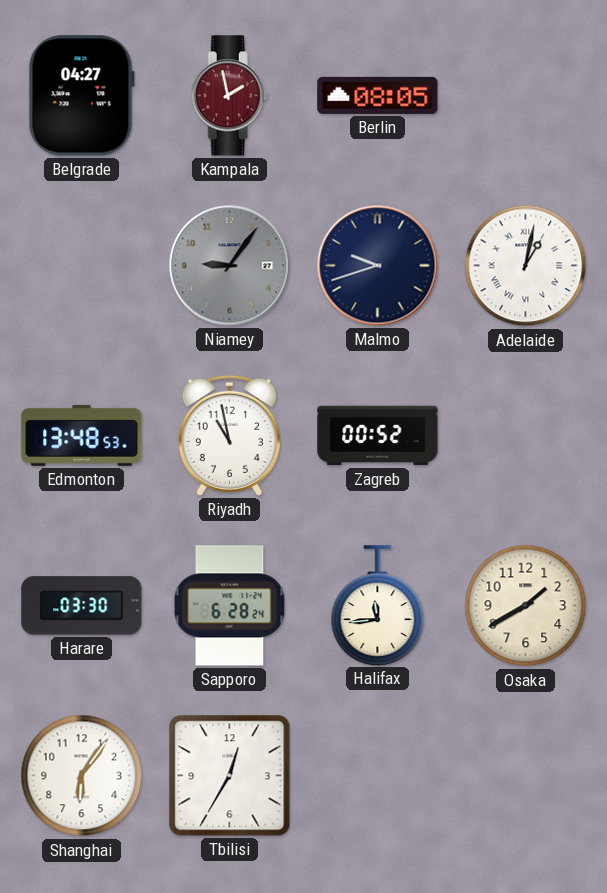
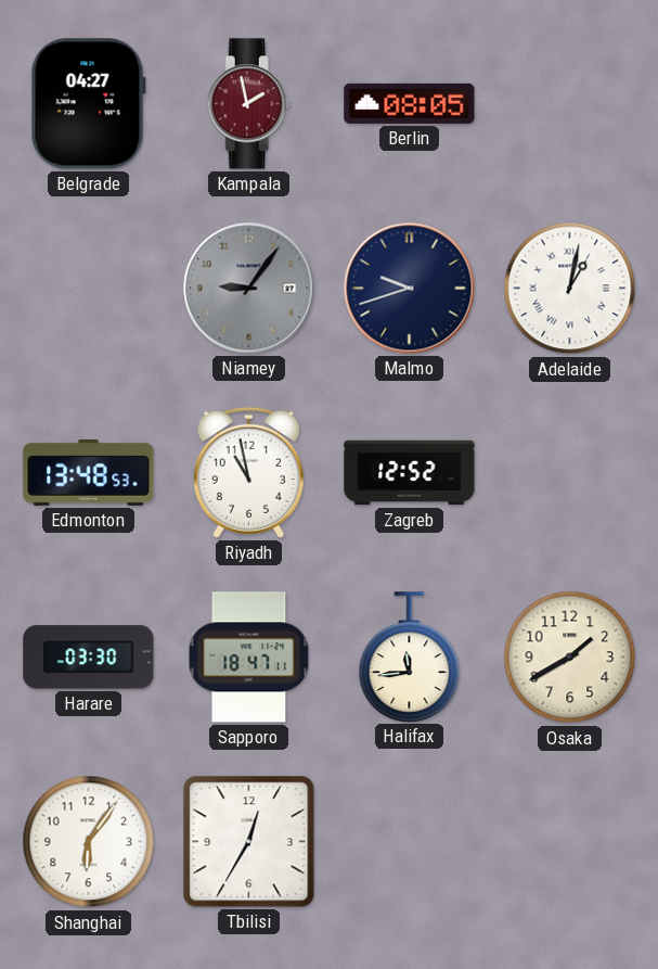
Zagreb: 00:52 -> 12:52 (410, 473)
Sapporo: 6:28 -> 18:47 (249, 658)
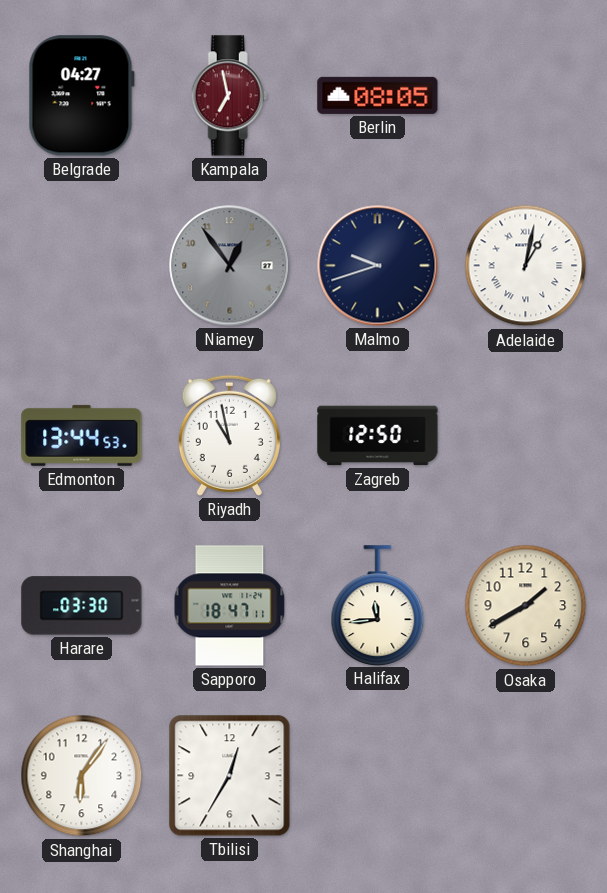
Kampala: 1:58 -> 6:58 (229, 96)
Niamey: 9:06 -> 12:54 (230, 266)
Edmonton: 13:48 -> 13:44 (82, 435)
Zagreb: 12:52 -> 12:50 (378, 436)
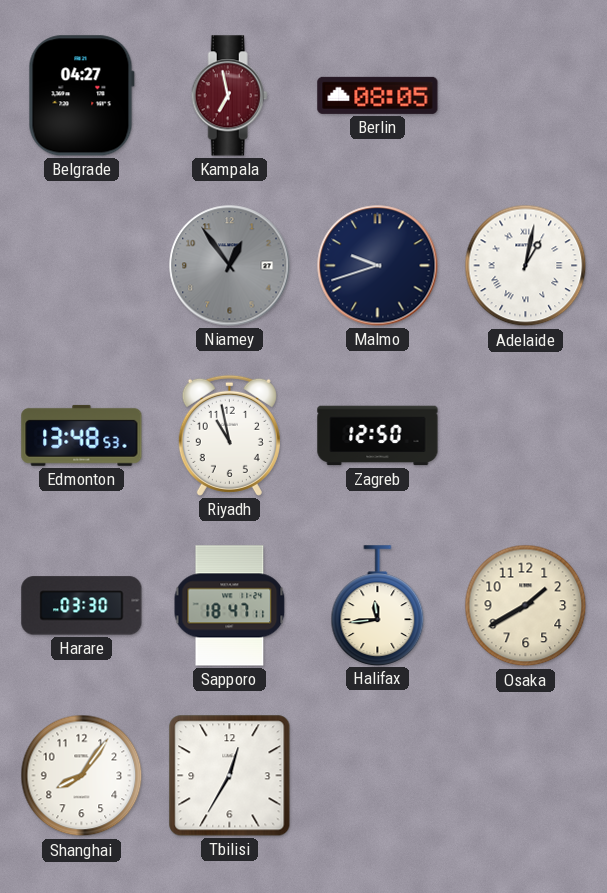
Edmonton: 13:44 -> 13:48 (82, 435)
Shanghai: 6:06 -> 8:06 (82, 776)
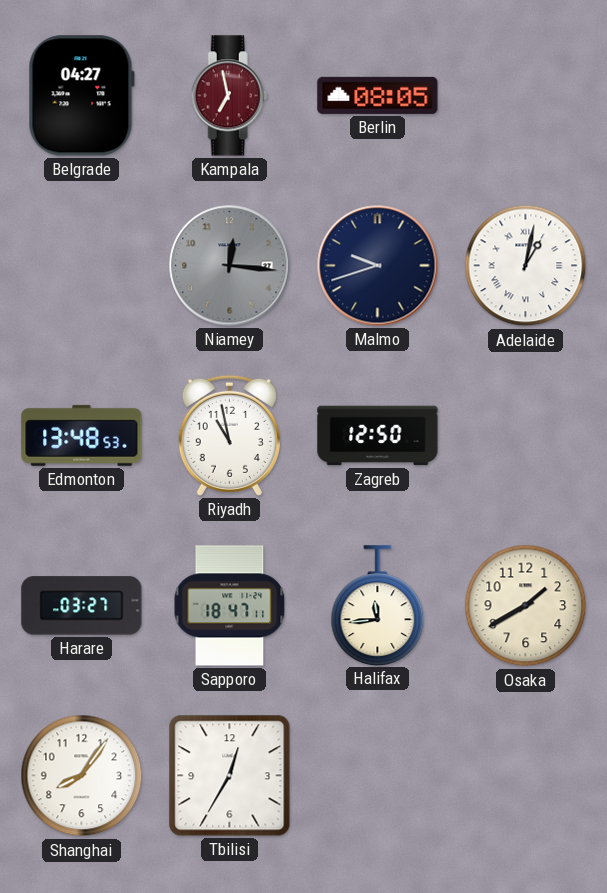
Niamey: 12:54 -> 12:16 (230, 266)
Harare: 03:30 -> 03:27 (82, 606)
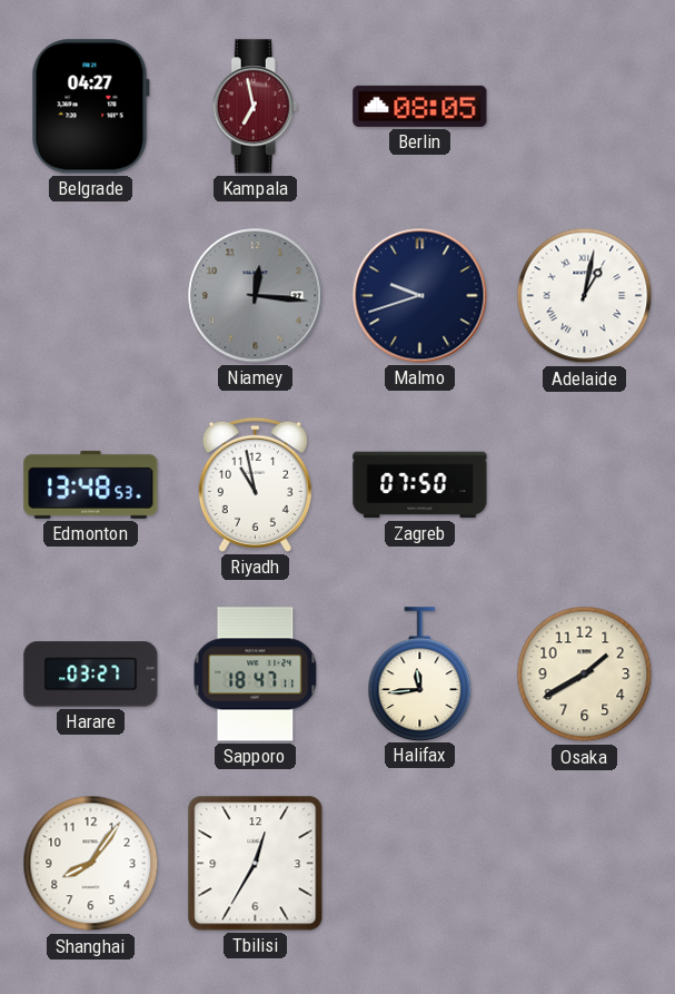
Zagreb: 12:50 -> 07:50 (420, 485)
